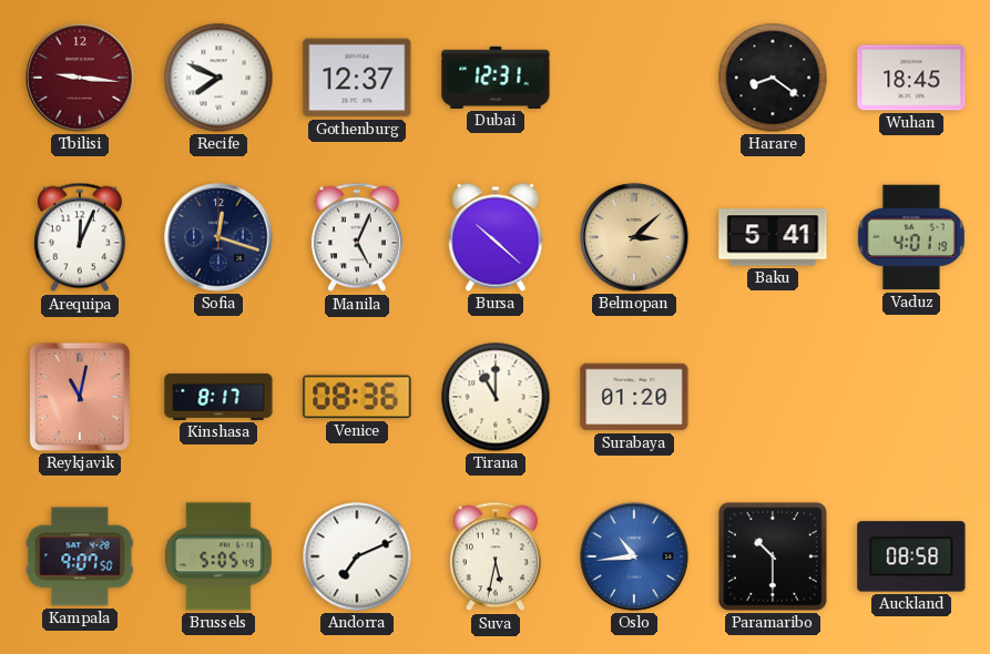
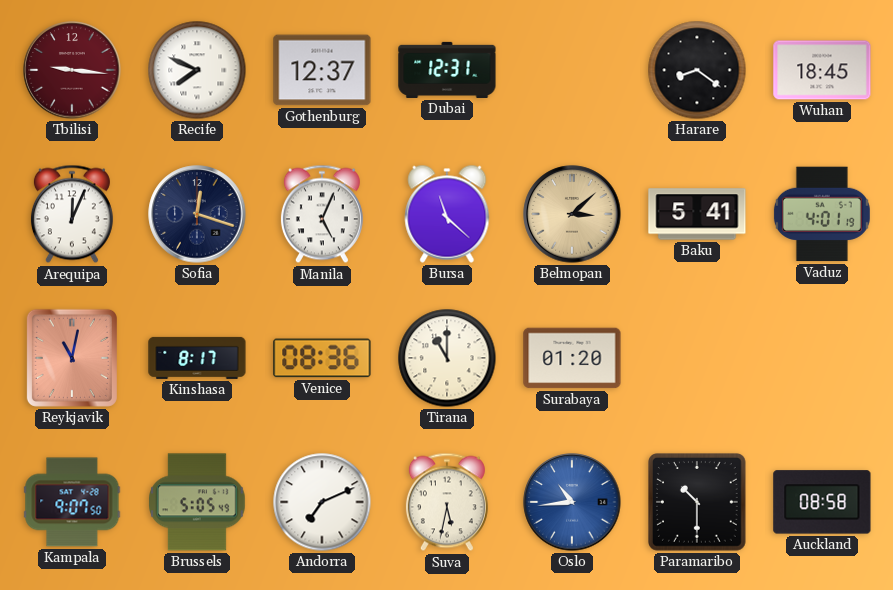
Bursa: 10:22 -> 11:22 (447, 214)
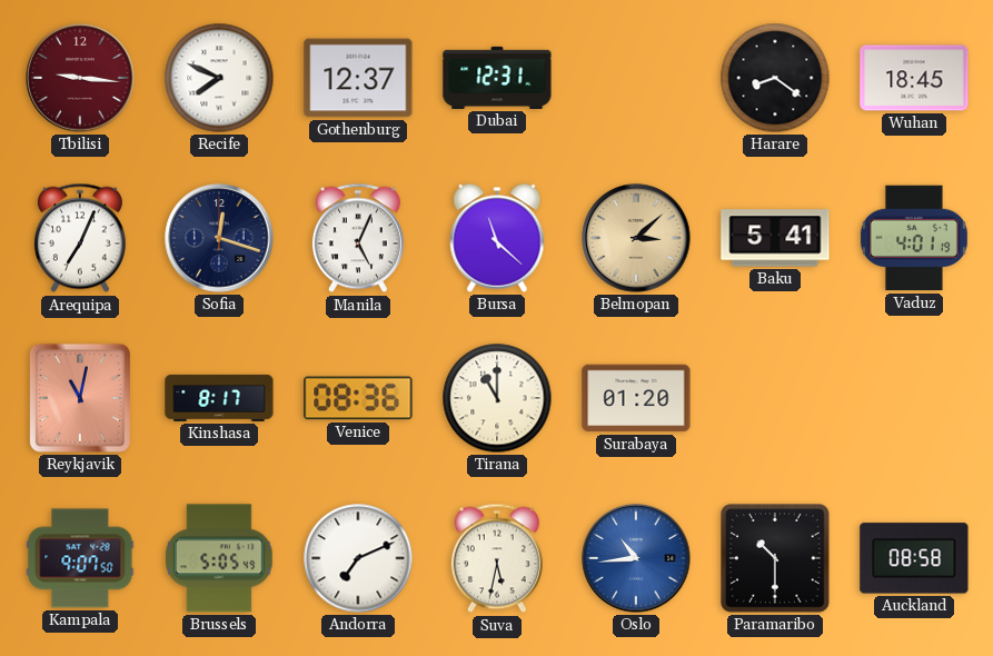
Arequipa: 12:04 -> 7:04 (80, 238)
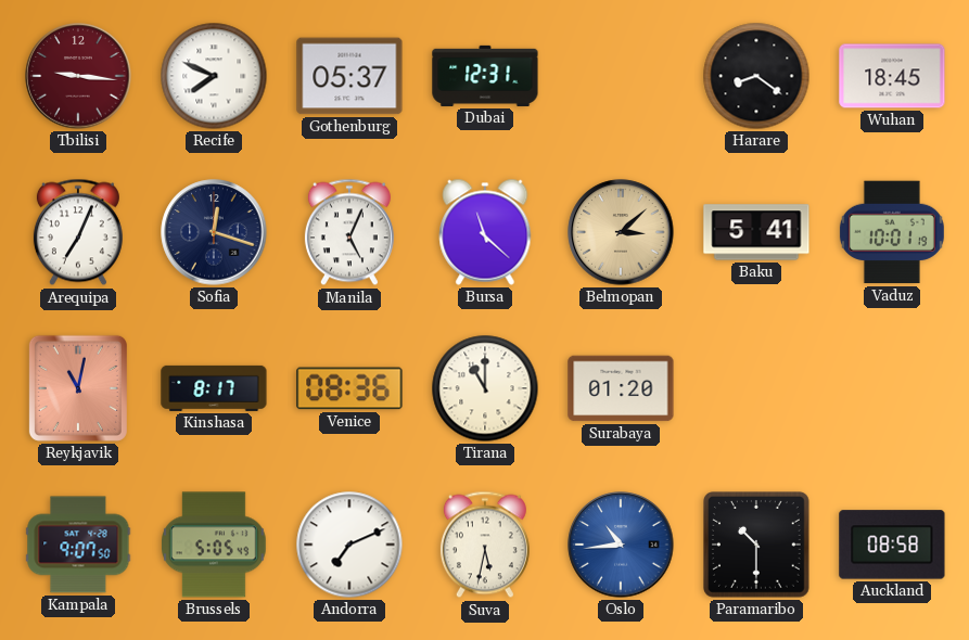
Gothenburg: 12:37 -> 05:37 (349, 76)
Vaduz: 4:01 -> 10:01 (892, 232)
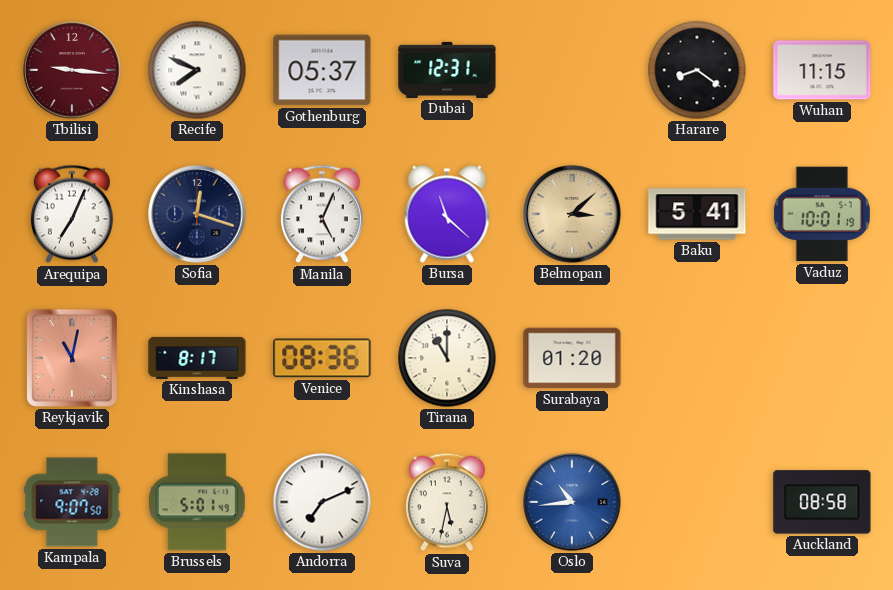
Wuhan: 18:45 -> 11:15 (822, 70)
Brussels: 5:05 -> 5:01 (198, 502)
Paramaribo: 10:30 -> none (757, 546)
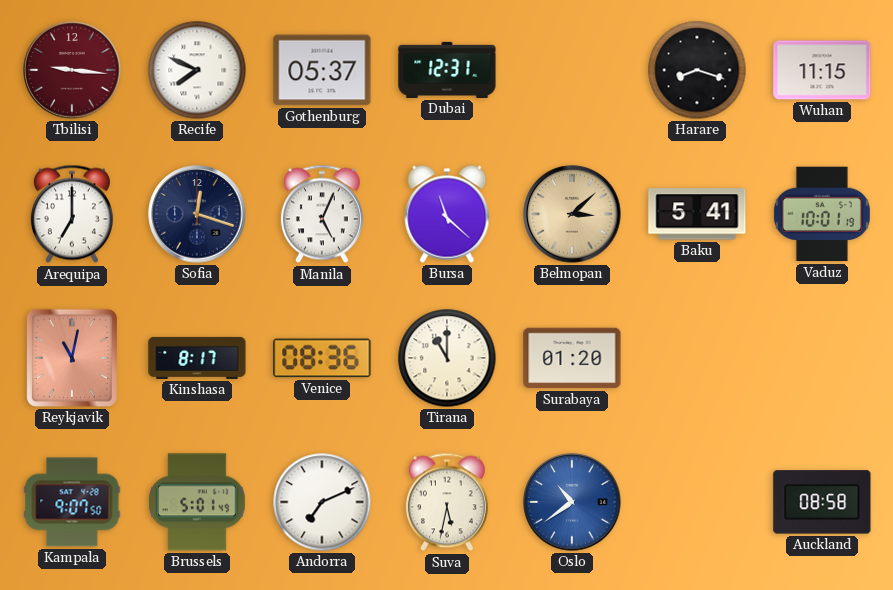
Harare: 8:21 -> 8:18 (697, 70)
Arequipa: 7:04 -> 7:00 (72, 214)
Oslo: 10:44 -> 10:39 (572, 502)
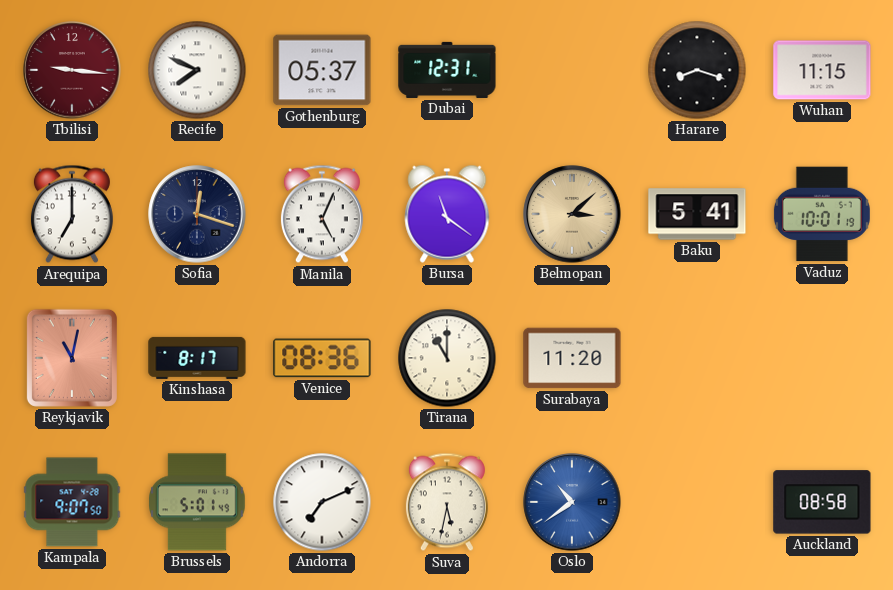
Bursa: 11:22 -> 11:21 (447, 214)
Surabaya: 01:20 -> 11:20 (572, 358)
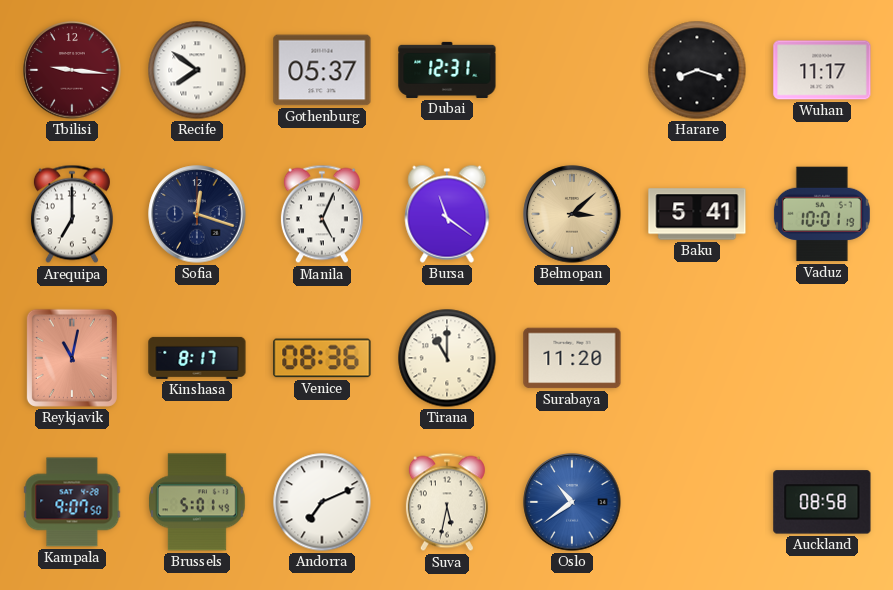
Recife: 7:49 -> 7:51 (197, 70)
Wuhan: 11:15 -> 11:17 (822, 70)
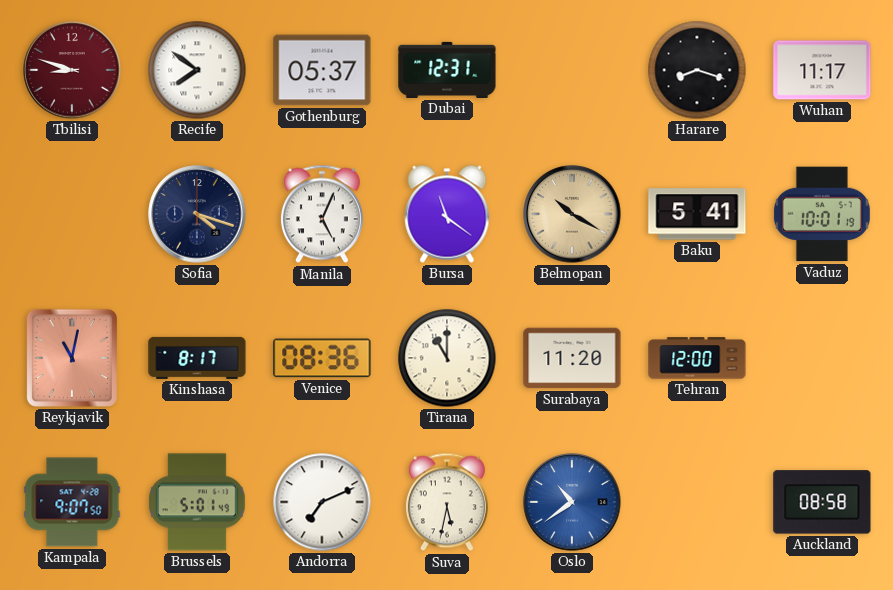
Tbilisi: 9:16 -> 8:48 (72, 70)
Arequipa: 7:00 -> none (72, 214)
Sofia: 12:18 -> 4:18 (197, 214)
Belmopan: 3:08 -> 10:20 (572, 214)
Tehran: none -> 12:00 (697, 358)
